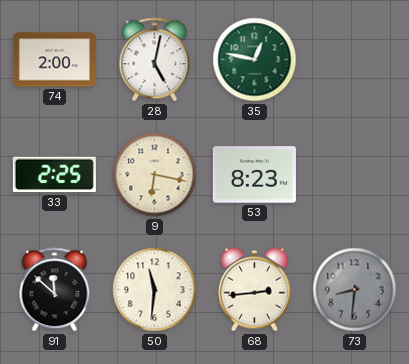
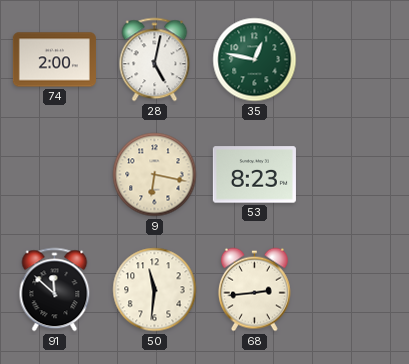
33: 2:25 -> none (54, 175)
73: 8:31 -> none (355, 290)
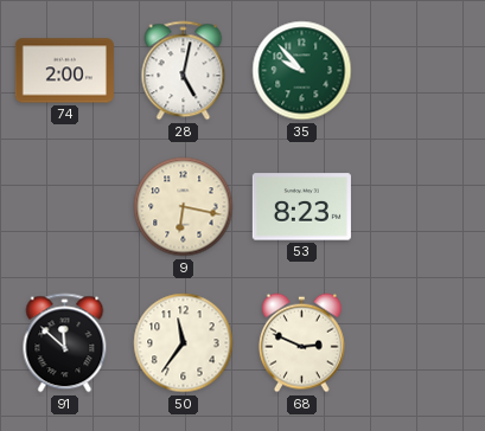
35: 12:47 -> 9:53 (302, 71)
50: 11:31 -> 11:36 (184, 343)
68: 2:44 -> 2:49 (301, 343)
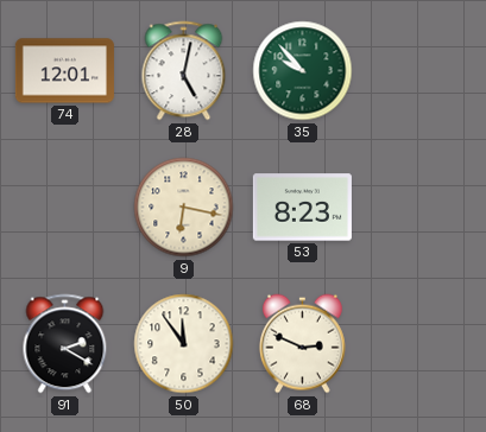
74: 2:00 -> 12:01 (64, 71)
91: 11:52 -> 2:20 (65, 344)
50: 11:36 -> 11:54 (184, 344)
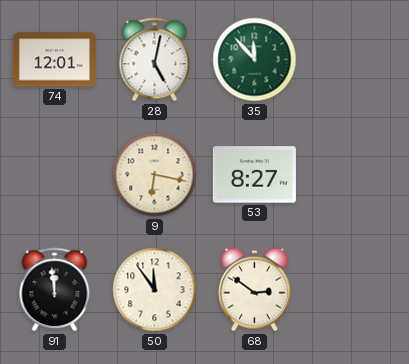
35: 9:53 -> 11:53 (255, 60)
53: 8:23 -> 8:27 (254, 175)
91: 2:20 -> 11:59 (55, 290)
68: 2:49 -> 2:51 (254, 290)
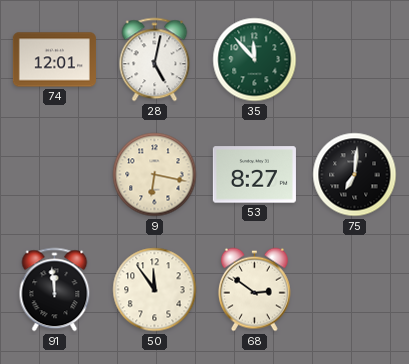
75: none -> 7:01 (355, 175)
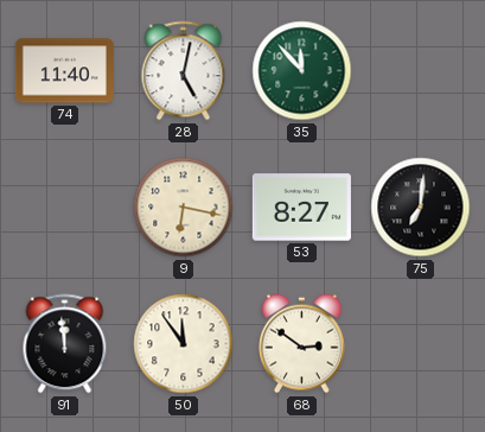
74: 12:01 -> 11:40 (64, 71)
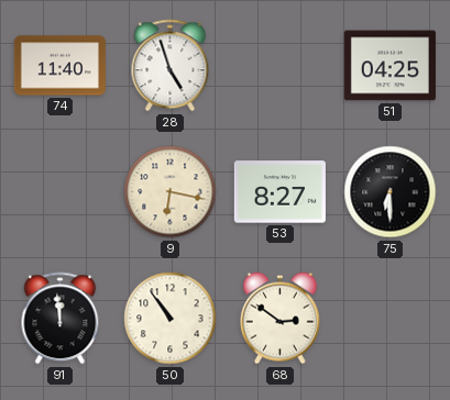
28: 5:02 -> 4:57 (171, 66)
35: 11:53 -> none (302, 71)
51: none -> 04:25 (389, 66)
75: 7:01 -> 6:30 (391, 192)
50: 11:54 -> 10:54 (171, 319)
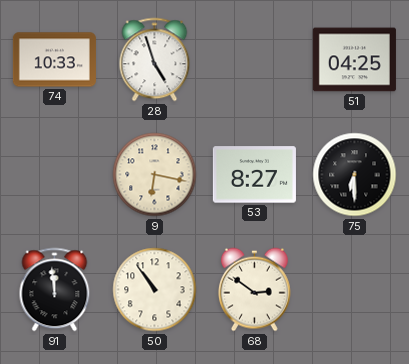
74: 11:40 -> 10:33 (54, 60)
